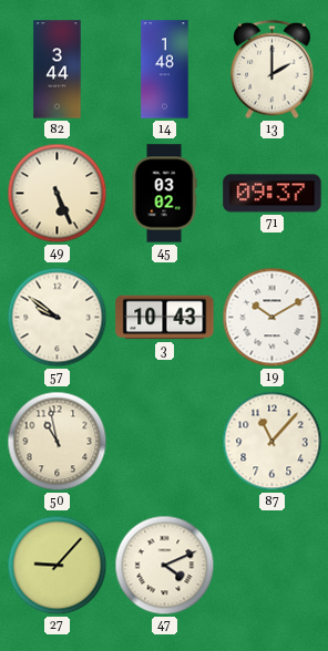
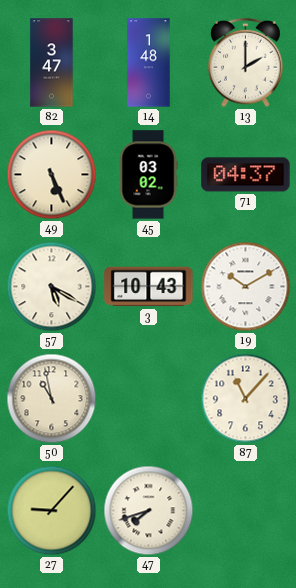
82: 3:44 -> 3:47 (52, 63)
71: 09:37 -> 04:37 (246, 175)
57: 9:51 -> 5:20 (52, 287)
47: 4:11 -> 7:42 (149, 511)
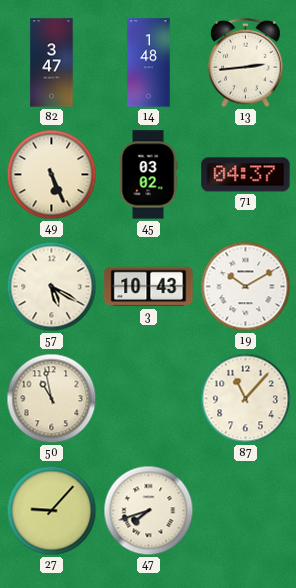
13: 2:00 -> 2:44 (246, 63)
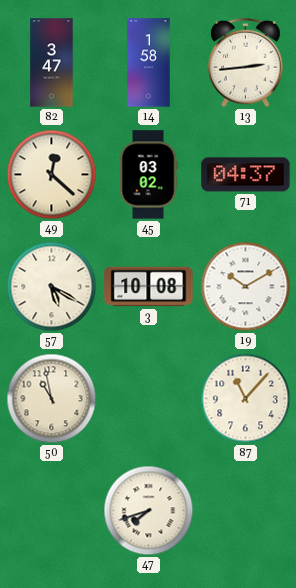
14: 1:48 -> 1:58 (149, 63)
49: 5:26 -> 12:22 (52, 175)
3: 10:43 -> 10:08 (149, 287)
27: 9:07 -> none (52, 511)
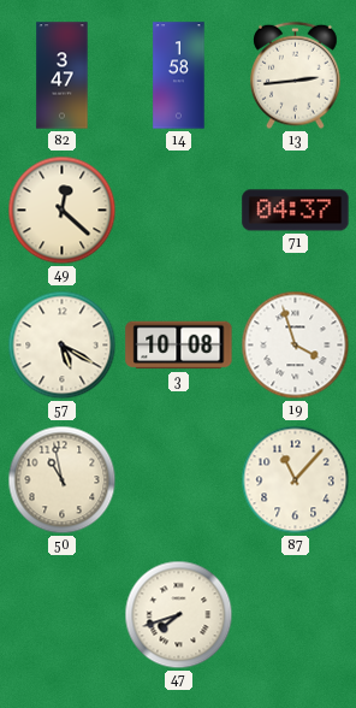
45: 03:02 -> none (148, 175)
19: 10:10 -> 3:57 (296, 346)
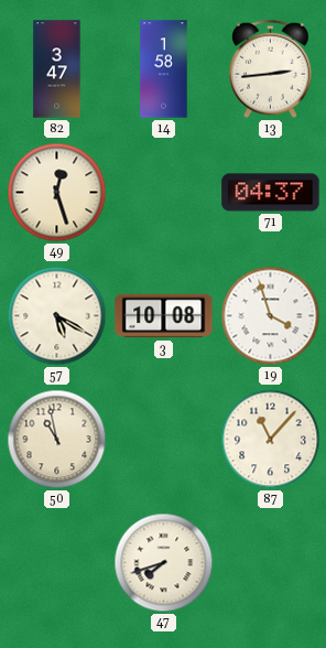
49: 12:22 -> 12:27 (57, 193)
